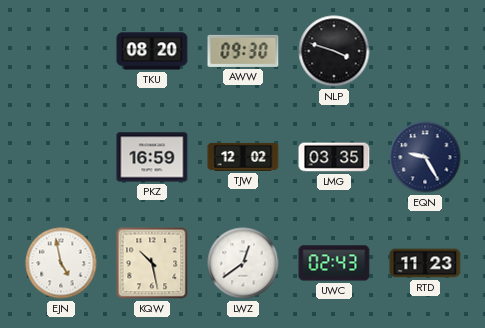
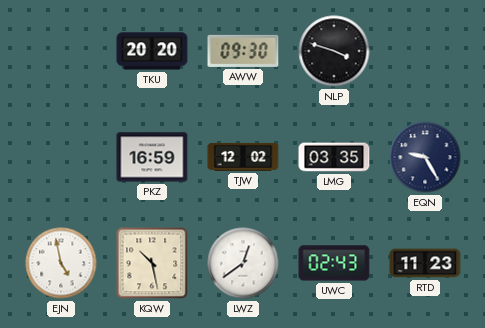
TKU: 08:20 -> 20:20 (152, 51)
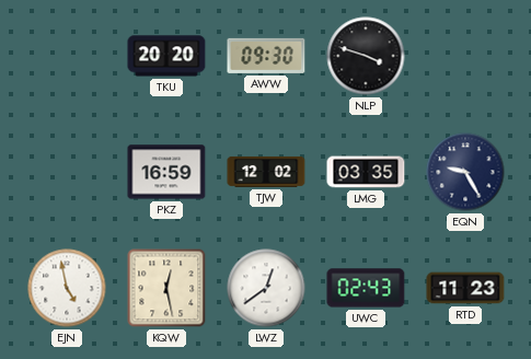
KQW: 10:28 -> 12:28 (166, 288)
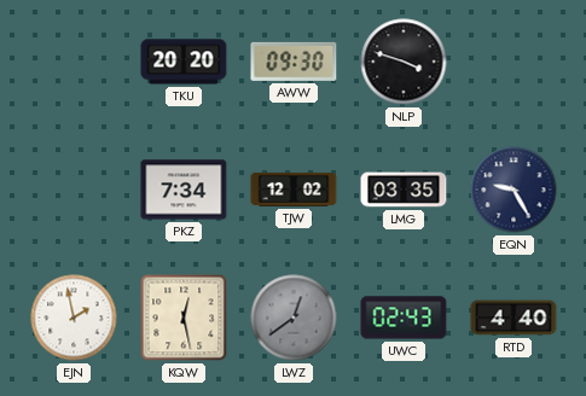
PKZ: 16:59 -> 7:34 (184, 190)
EJN: 4:58 -> 1:58 (74, 318)
LWZ dial: white -> grey (294, 318)
RTD: 11:23 -> 4:40 (514, 318)
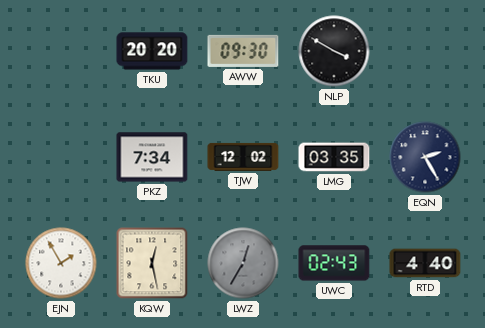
NLP: 3:48 -> 3:50 (334, 51)
EQN: 9:25 -> 2:25 (425, 157)
EJN: 1:58 -> 1:55 (61, 263)
LWZ: 12:39 -> 12:35 (243, 263)
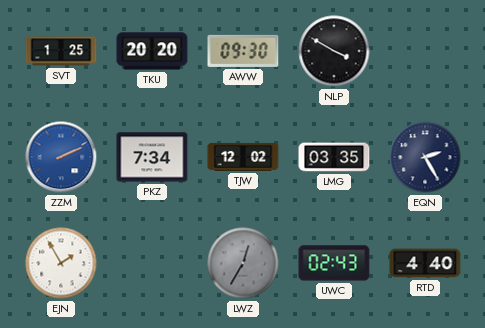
SVT: none -> 1:25 (61, 51)
ZZM: none -> 2:11 (61, 157)
KQW: 12:28 -> none (152, 263)
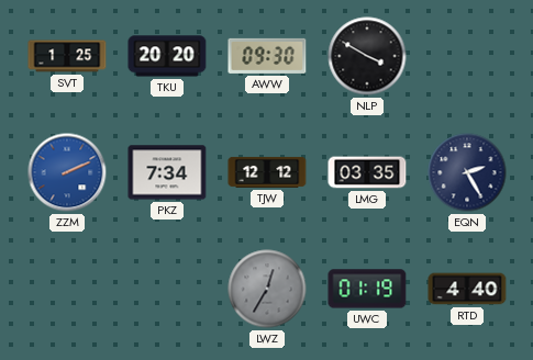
TJW: 12:02 -> 12:12 (267, 172)
EJN: 1:55 -> none (61, 263)
UWC: 02:43 -> 01:19 (367, 289)
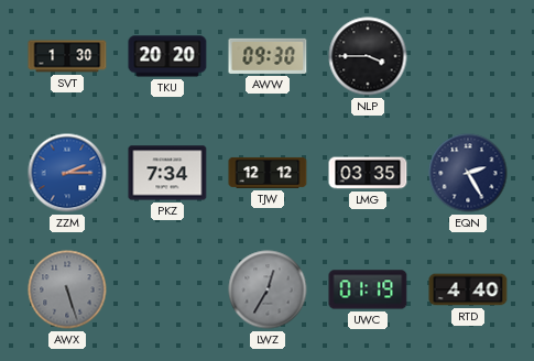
SVT: 1:25 -> 1:30 (67, 56)
NLP: 3:50 -> 3:45 (368, 56)
ZZM: 2:11 -> 2:15 (67, 173)
AWX: none -> 5:27 (67, 289)
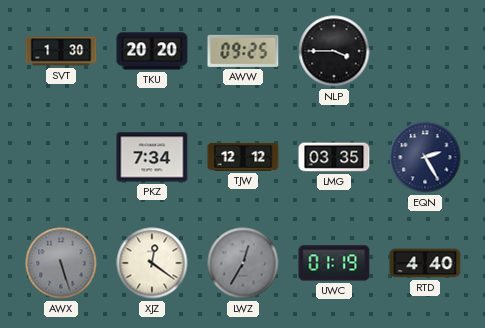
AWW: 09:30 -> 09:25 (243, 51)
ZZM: 2:15 -> none (67, 173)
XJZ: none -> 12:21 (152, 263)
